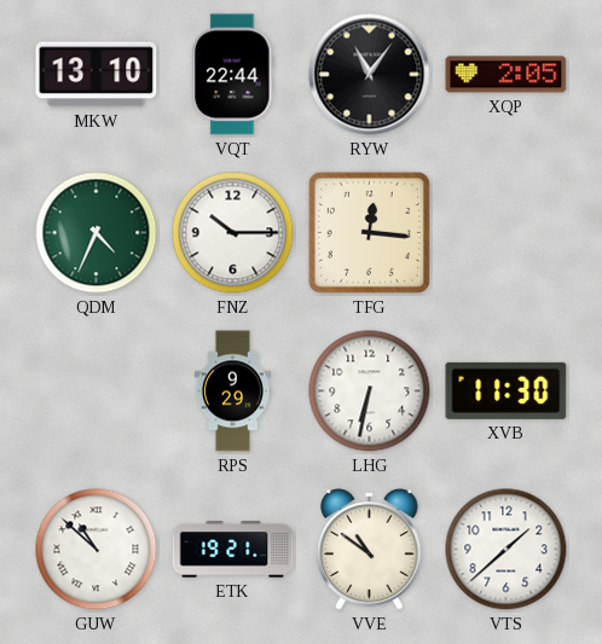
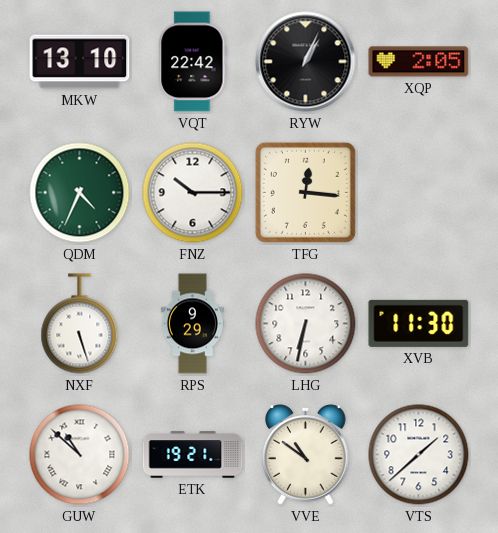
VQT: 22:44 -> 22:42 (193, 62)
RYW: 11:06 -> 1:04 (306, 62)
NXF: none -> 5:27 (80, 324)
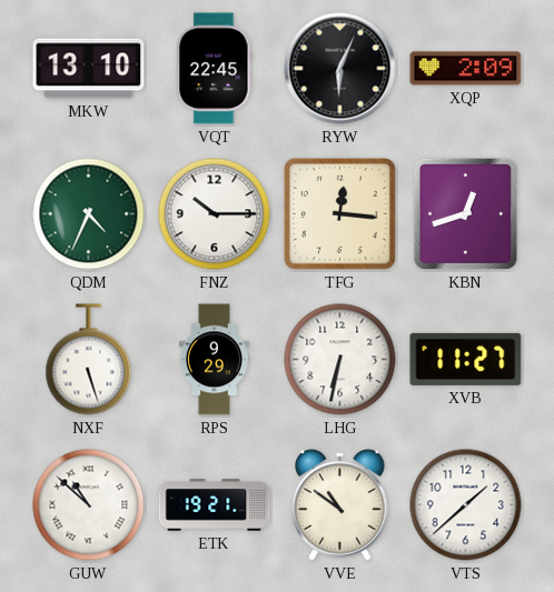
VQT: 22:42 -> 22:45 (215, 69)
RYW: 1:04 -> 6:04 (340, 69)
XQP: 2:05 -> 2:09 (466, 69)
KBN: none -> 12:42 (465, 213)
XVB: 11:30 -> 11:27 (466, 359)
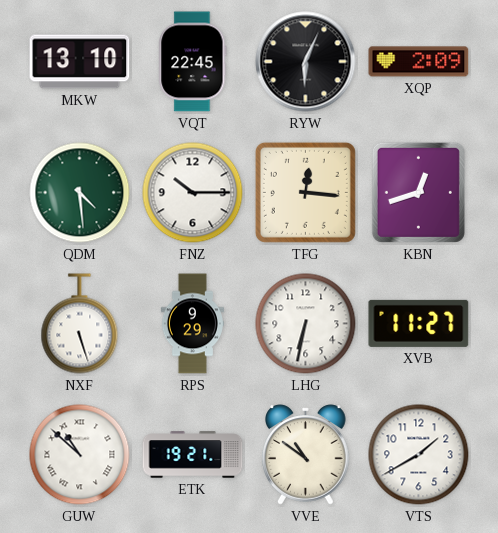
QDM: 4:34 -> 4:29 (80, 193)
VTS: 1:38 -> 1:40 (419, 455)
